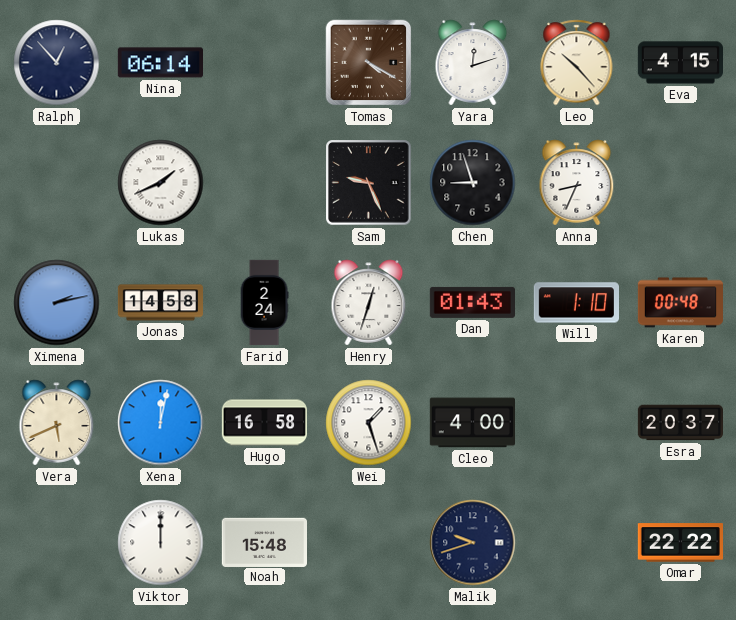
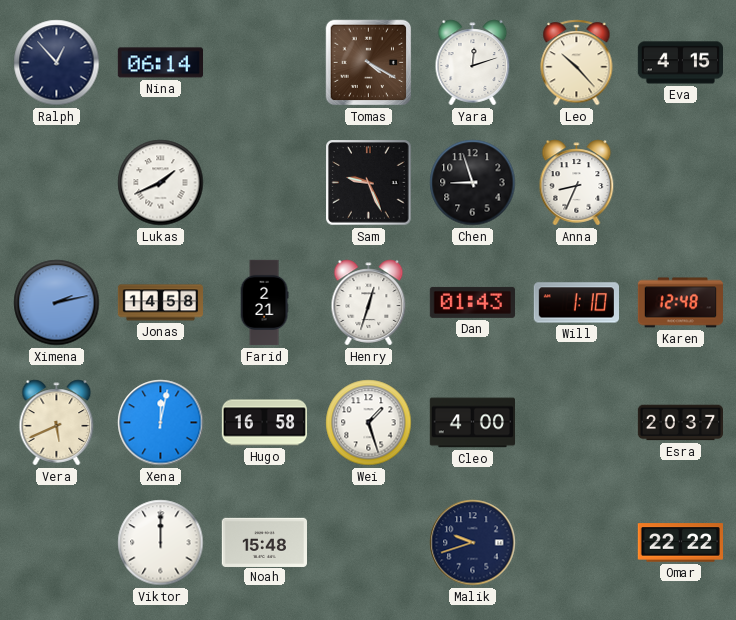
Farid: 2:24 -> 2:21 (264, 303)
Karen: 00:48 -> 12:48 (680, 303)
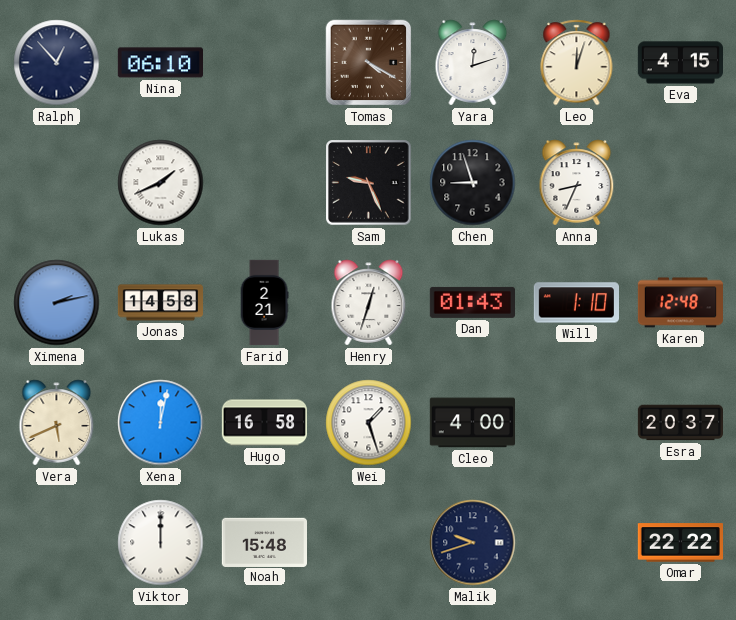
Nina: 06:14 -> 06:10 (160, 63)
Leo: 10:23 -> 12:03 (577, 63)
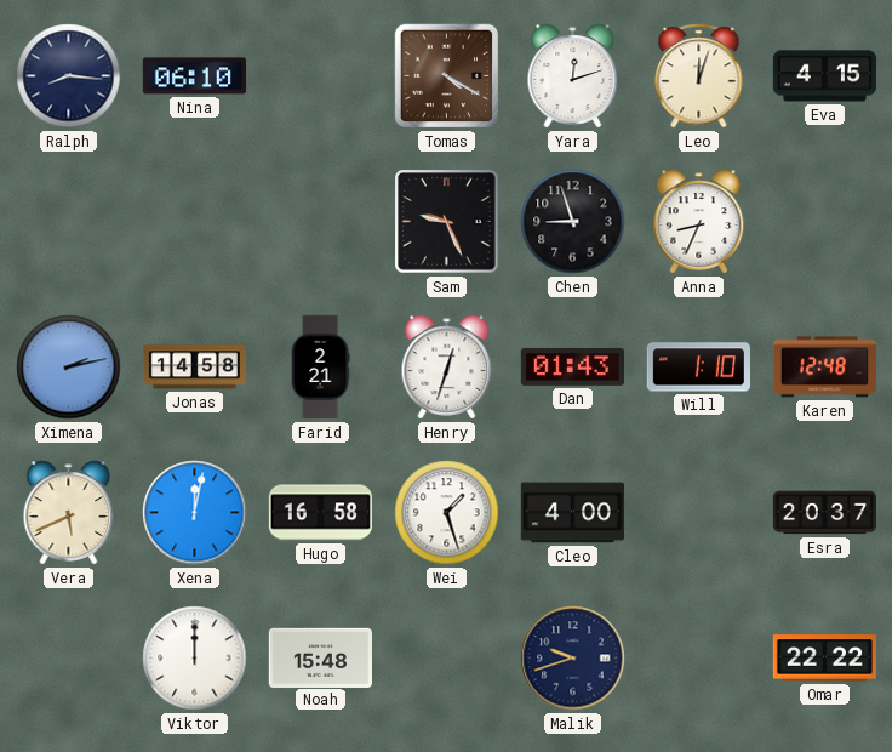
Ralph: 12:53 -> 8:16 (69, 76)
Lukas: 1:41 -> none (161, 183)
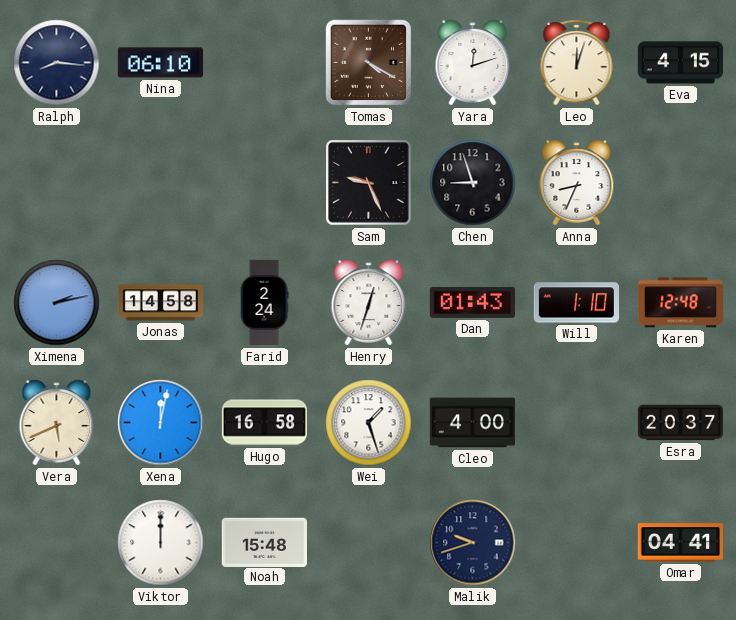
Farid: 2:21 -> 2:24 (264, 303)
Omar: 22:22 -> 04:41 (680, 543)
